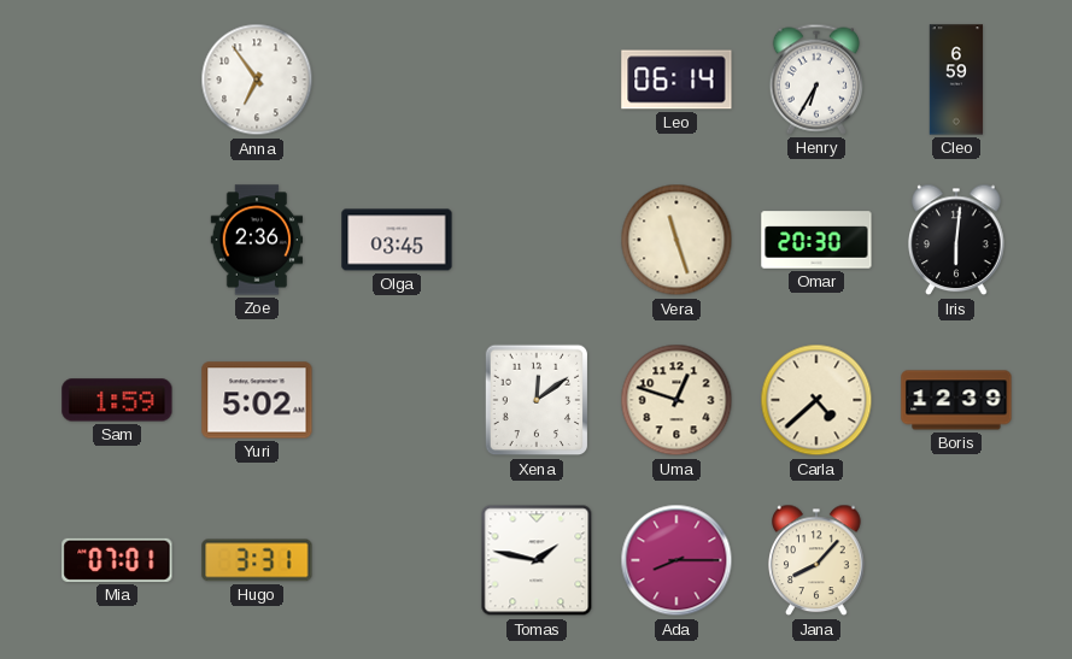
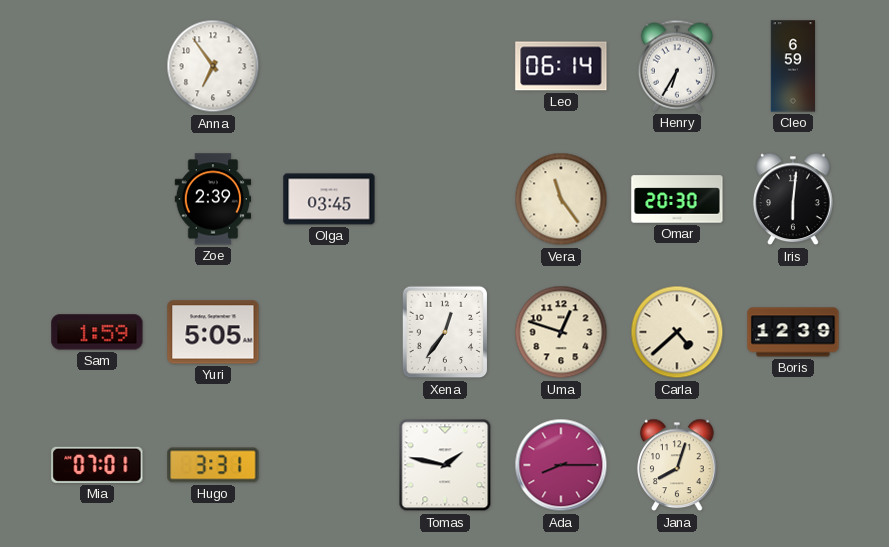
Zoe: 2:36 -> 2:39 (213, 199)
Vera: 11:27 -> 11:24 (561, 199)
Yuri: 5:02 -> 5:05 (213, 332)
Xena: 12:09 -> 12:36 (445, 332)
Jana: 8:07 -> 8:03 (677, 465)
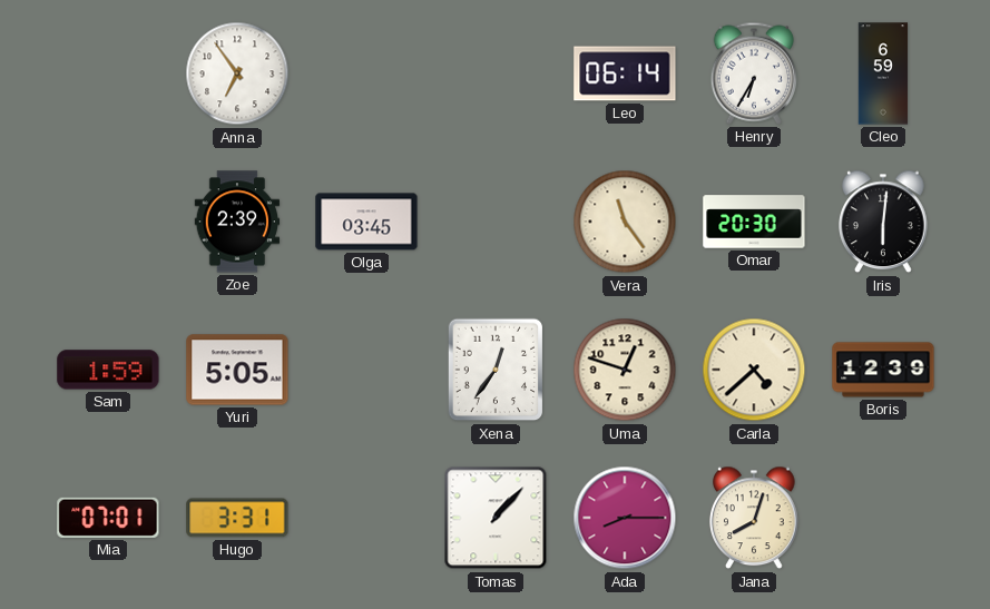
Tomas: 1:47 -> 1:07 (496, 518)
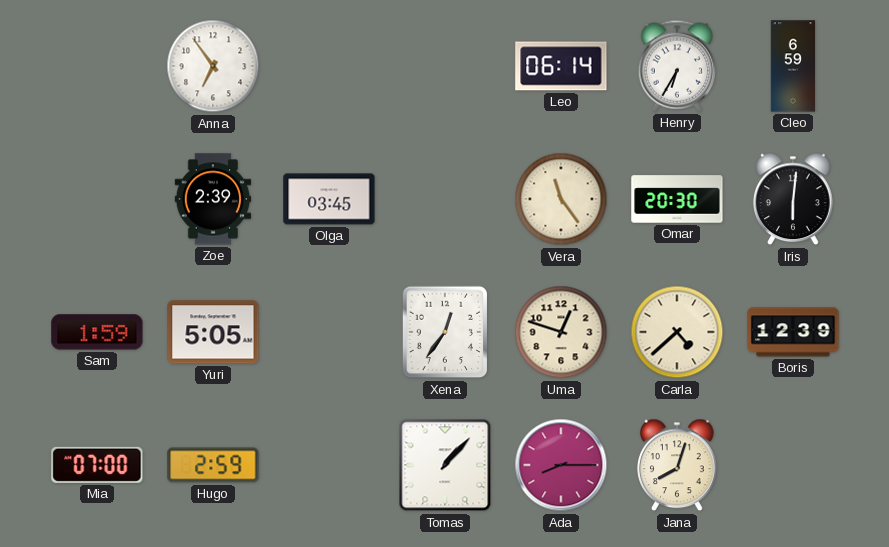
Mia: 07:01 -> 07:00 (97, 465)
Hugo: 3:31 -> 2:59 (213, 465)
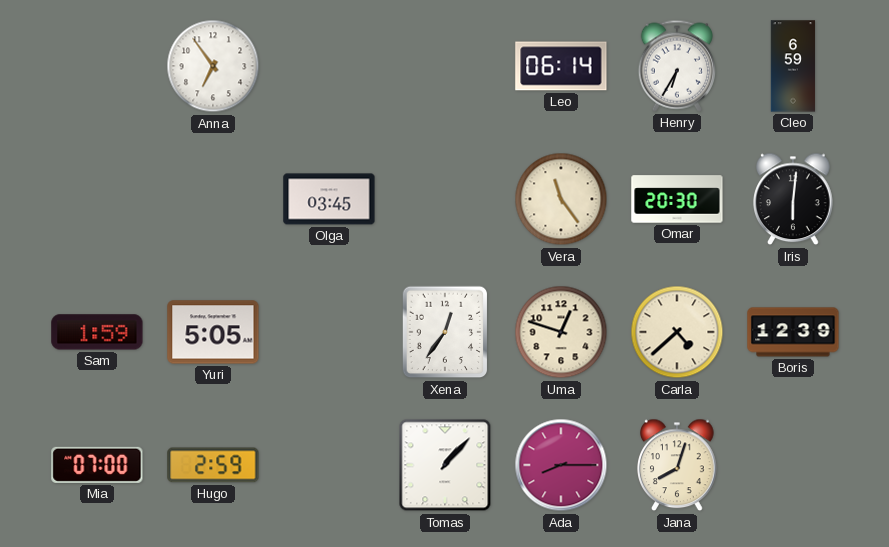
Zoe: 2:39 -> none (213, 199)
